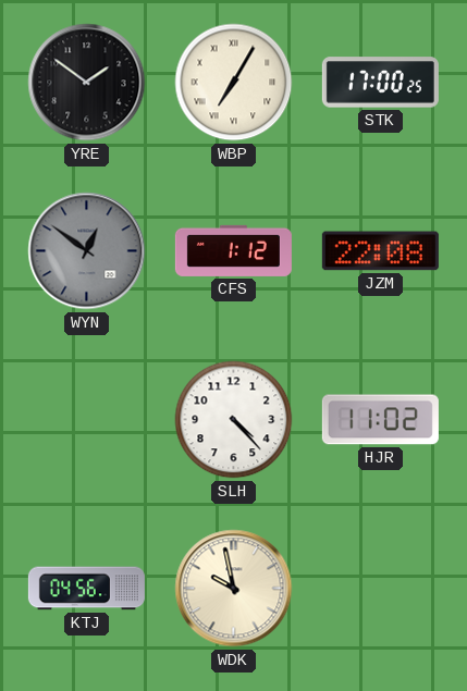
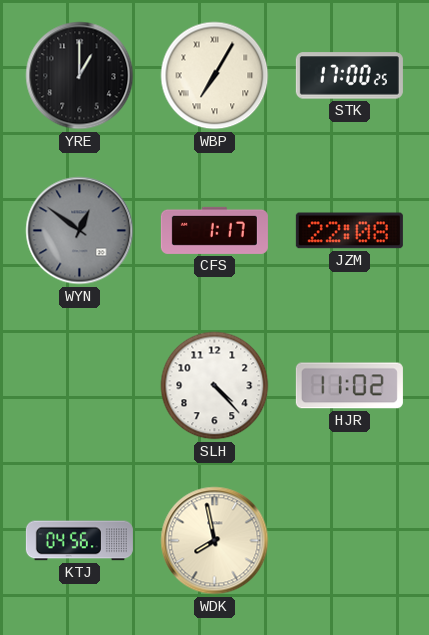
YRE: 1:51 -> 1:00 (80, 76)
CFS: 1:12 -> 1:17 (214, 230)
WDK: 9:58 -> 7:58 (215, 541)
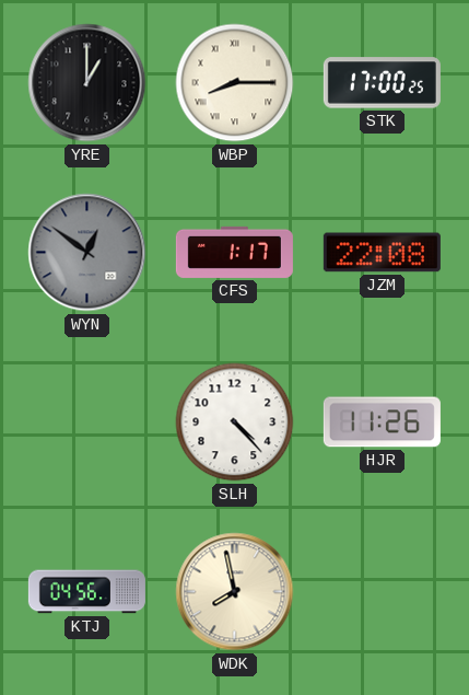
WBP: 7:05 -> 8:15 (235, 83)
HJR: 11:02 -> 11:26 (382, 422)
